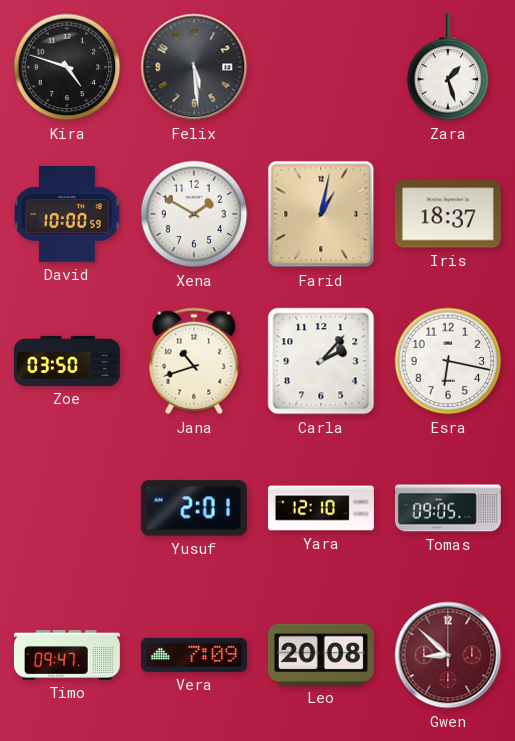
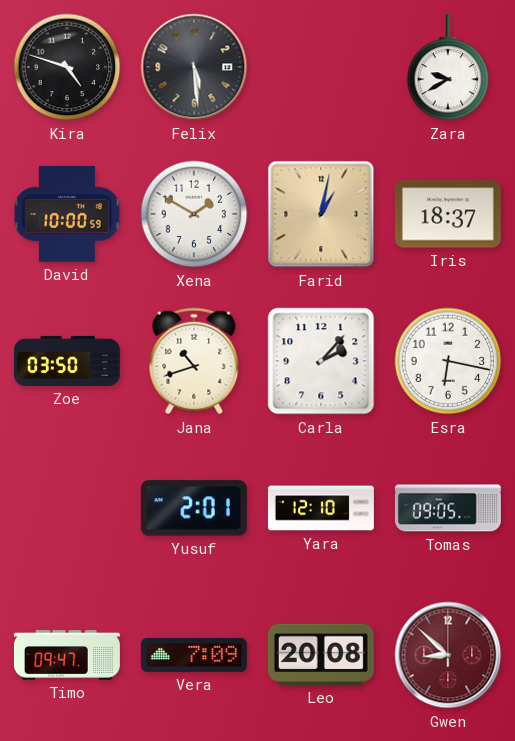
Zara: 1:27 -> 9:40 (448, 67)
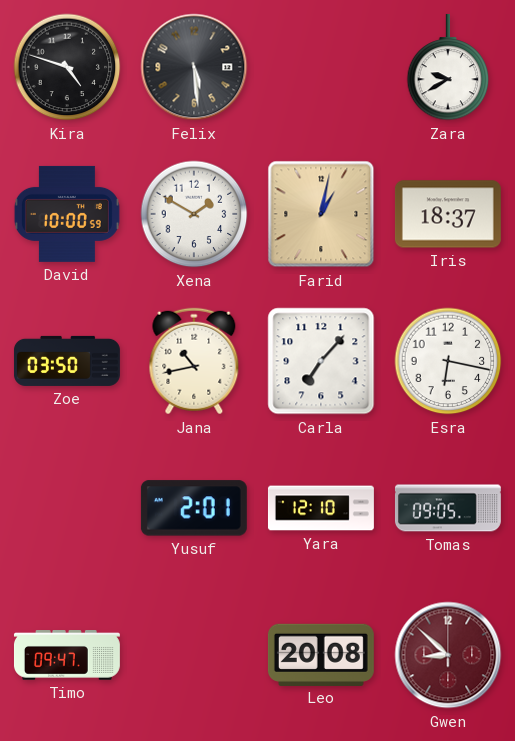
Jana: 10:42 -> 10:43 (194, 361)
Carla: 2:07 -> 7:07 (321, 361)
Vera: 7:09 -> none (194, 655)
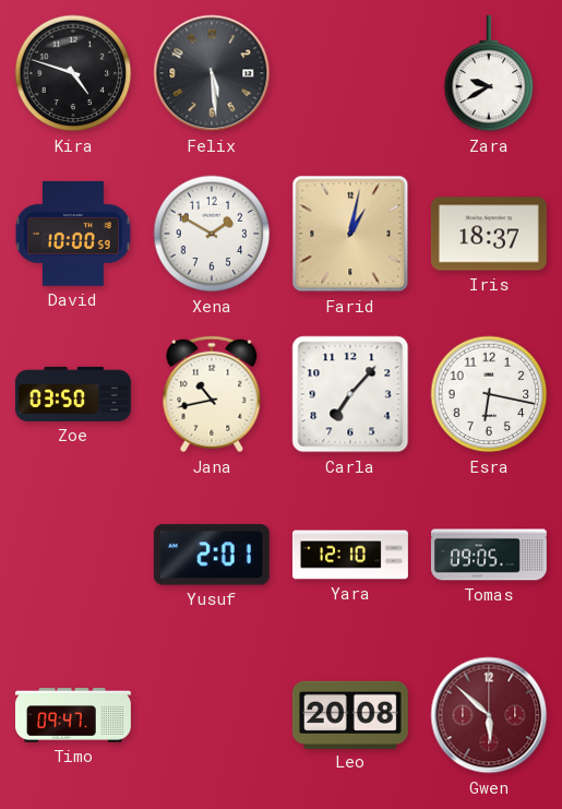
Gwen: 8:52 -> 5:52 (489, 715)
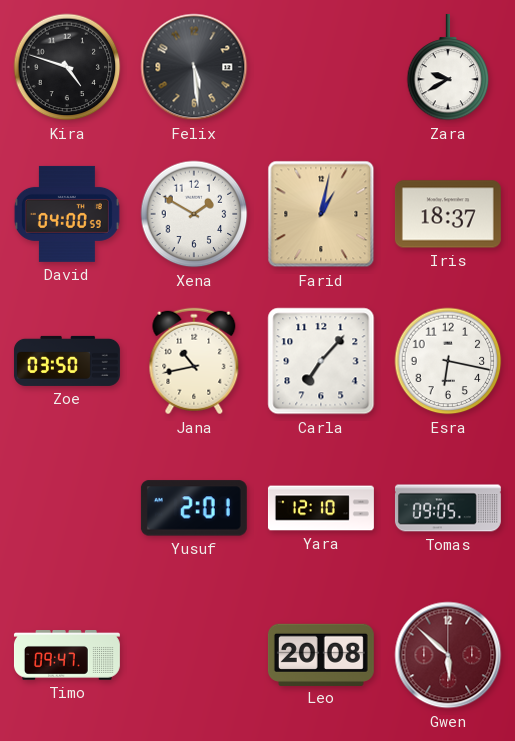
David: 10:00 -> 04:00 (67, 214)
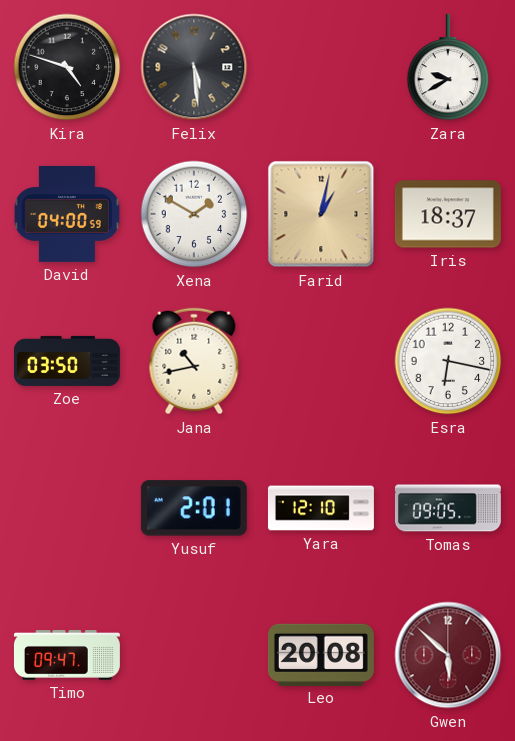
Carla: 7:07 -> none (321, 361)
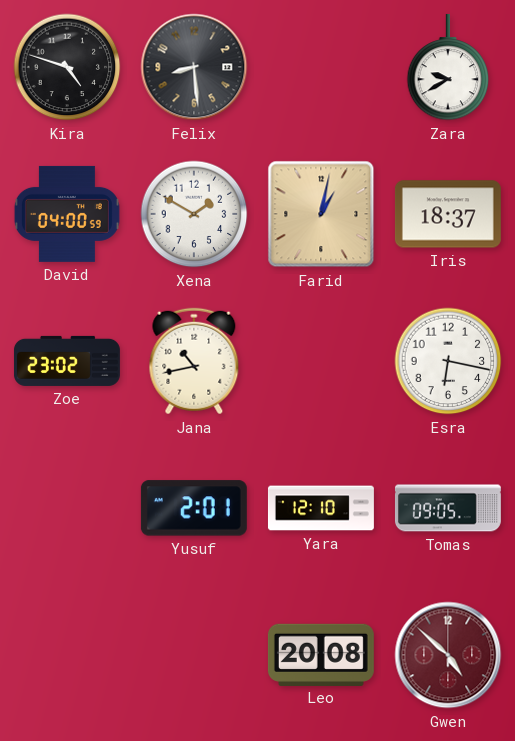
Felix: 5:29 -> 8:29 (194, 67)
Zoe: 03:50 -> 23:02 (67, 361)
Timo: 09:47 -> none (67, 655)
Gwen: 5:52 -> 4:52 (448, 655)
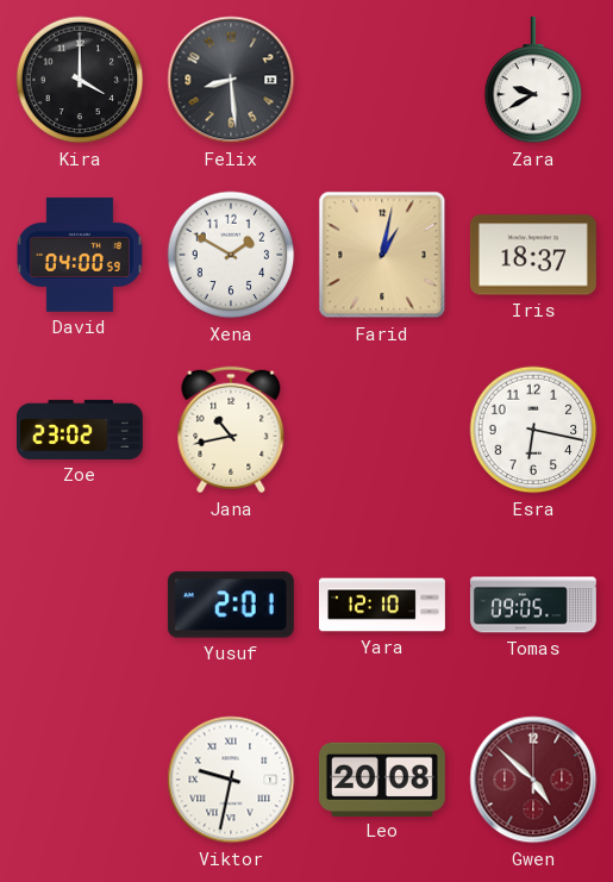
Kira: 4:48 -> 4:00 (80, 80)
Viktor: none -> 9:32 (231, 780)
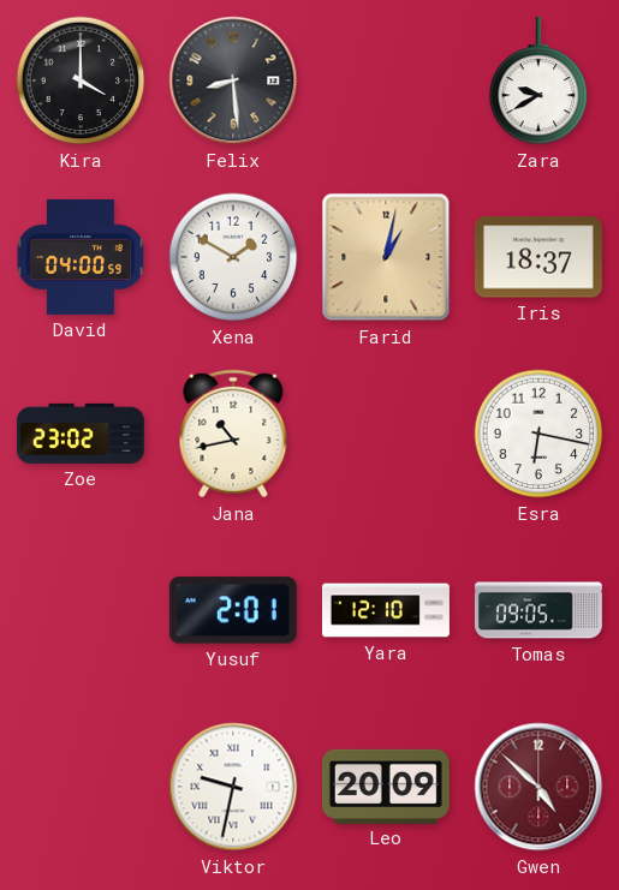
Leo: 20:08 -> 20:09 (386, 786)
